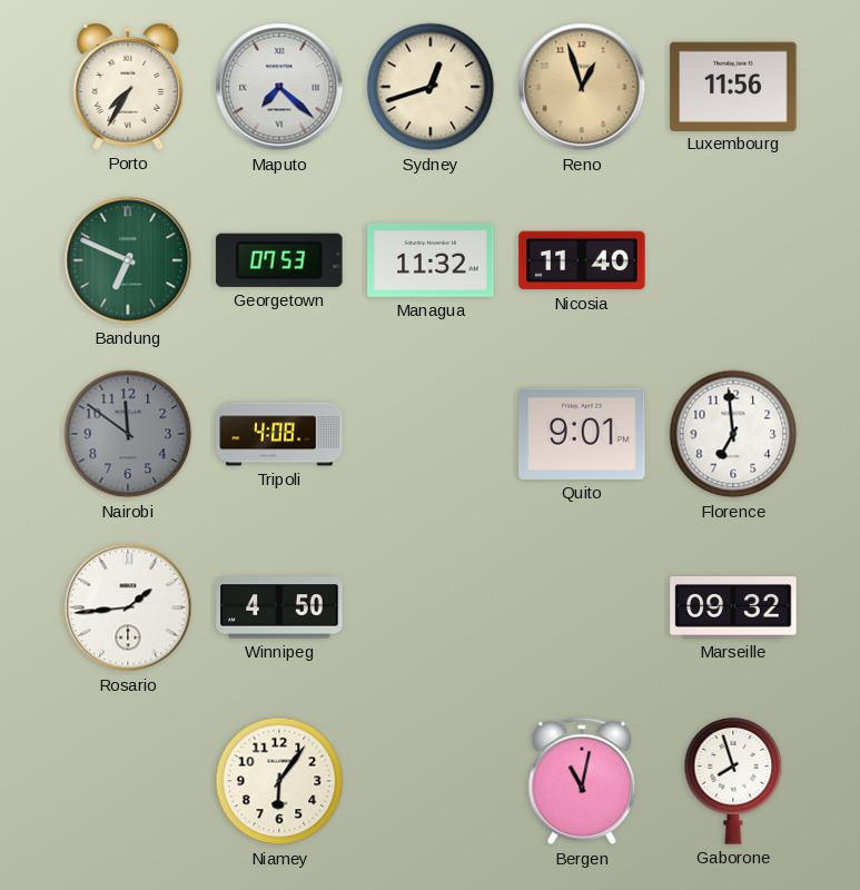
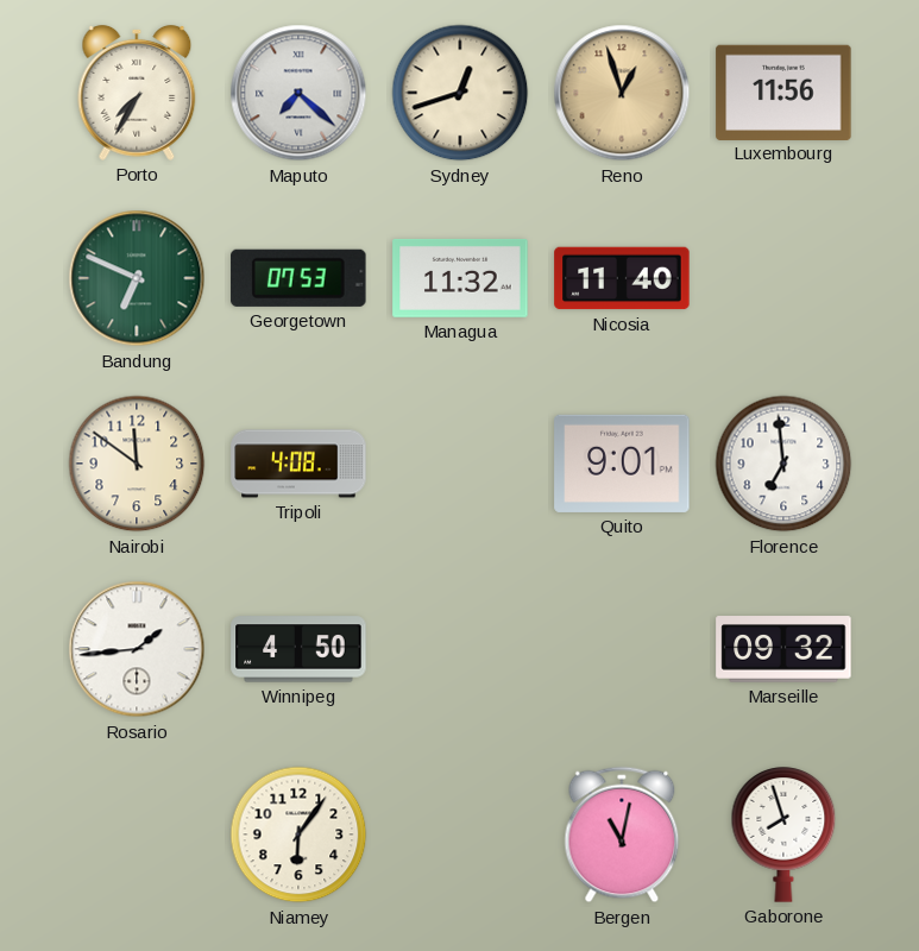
Nairobi dial: grey -> cream (137, 464)
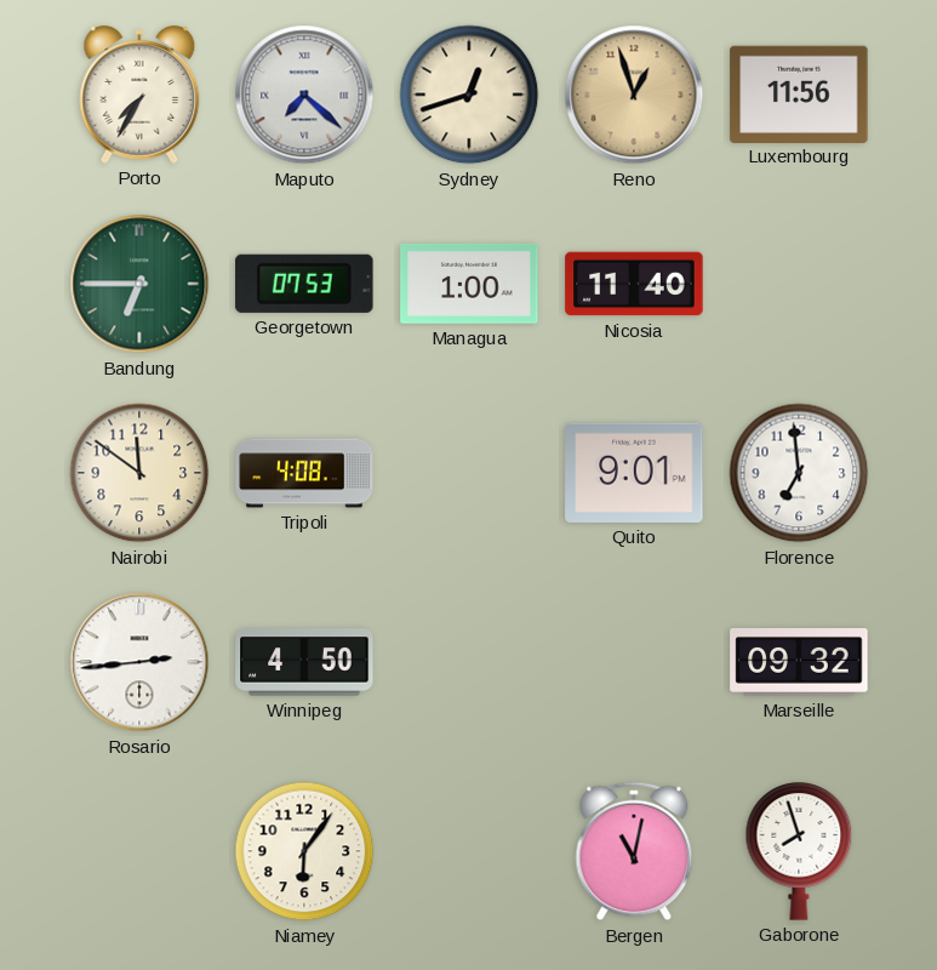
Bandung: 6:49 -> 6:45 (139, 284)
Managua: 11:32 -> 1:00 (469, 284)
Rosario: 1:44 -> 2:44 (139, 662)
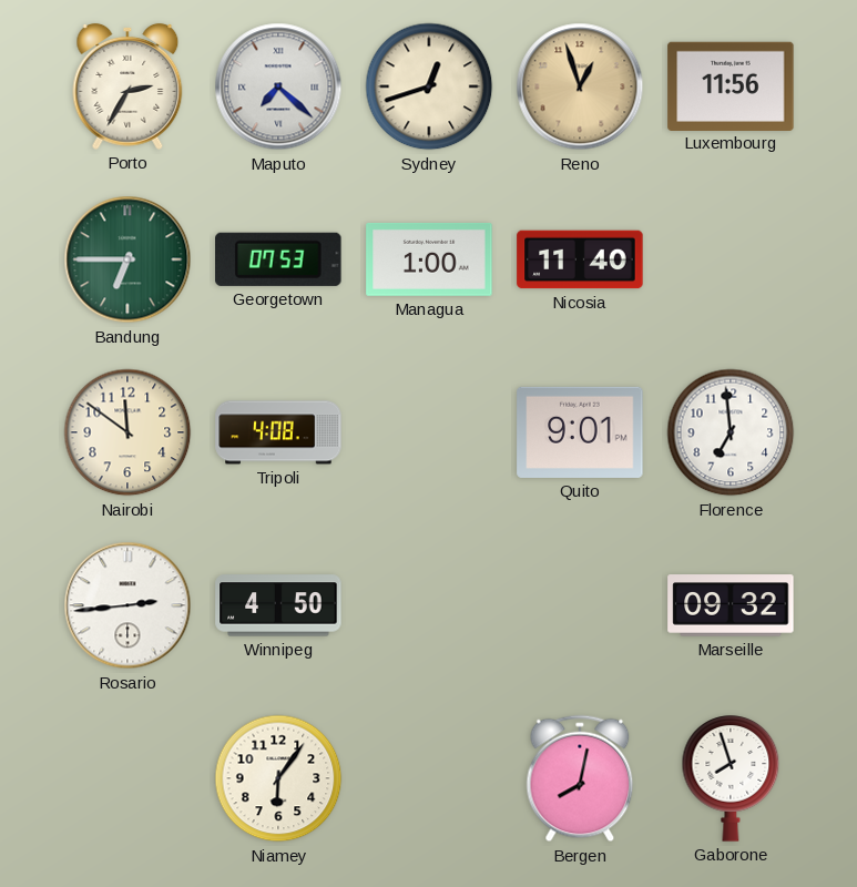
Porto: 7:35 -> 2:35 (127, 86)
Bergen: 11:02 -> 8:02 (580, 778)
